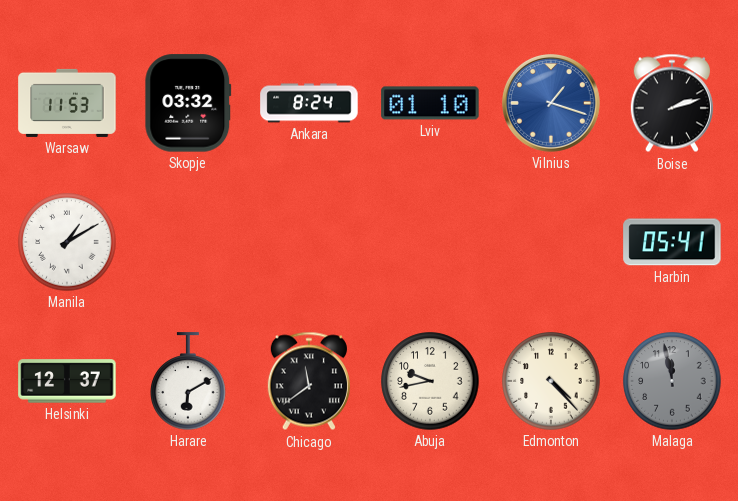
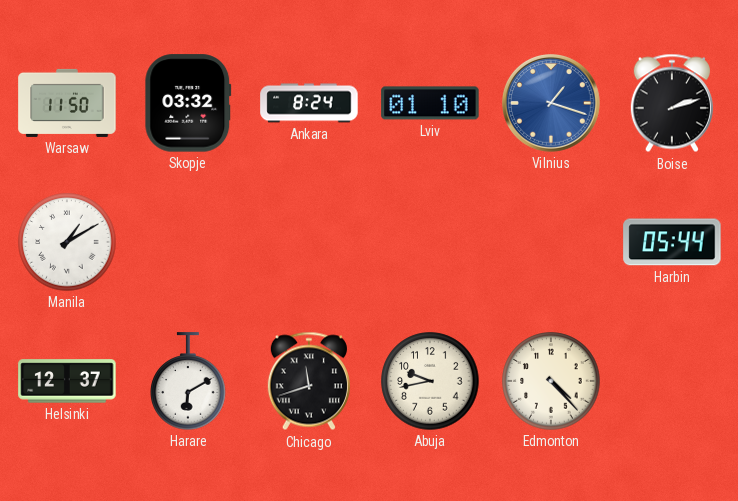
Warsaw: 11:53 -> 11:50 (67, 103)
Harbin: 05:41 -> 05:44 (672, 242)
Chicago: 11:39 -> 11:42 (309, 381)
Malaga: 11:58 -> none (672, 381)
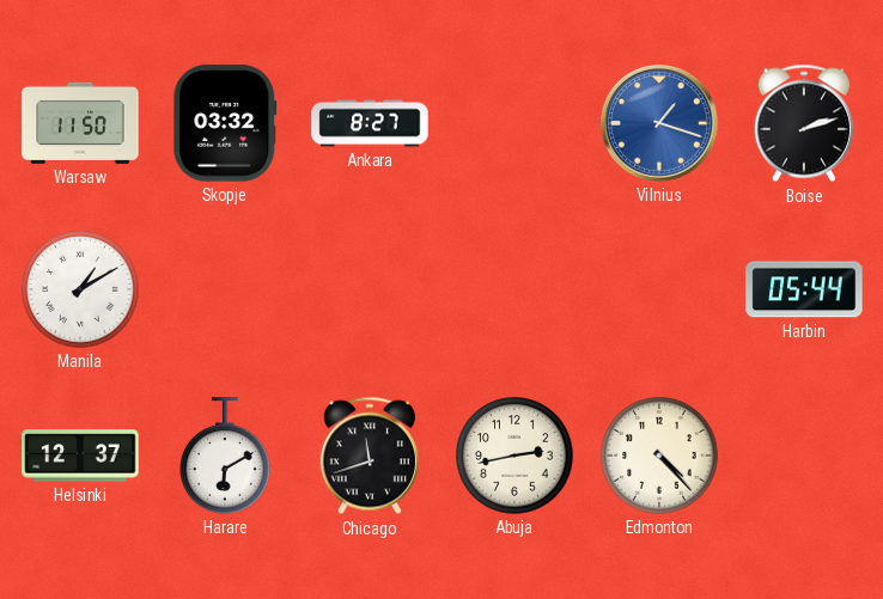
Ankara: 8:24 -> 8:27 (370, 123)
Lviv: 01:10 -> none (430, 103)
Abuja: 9:43 -> 2:43 (514, 456)
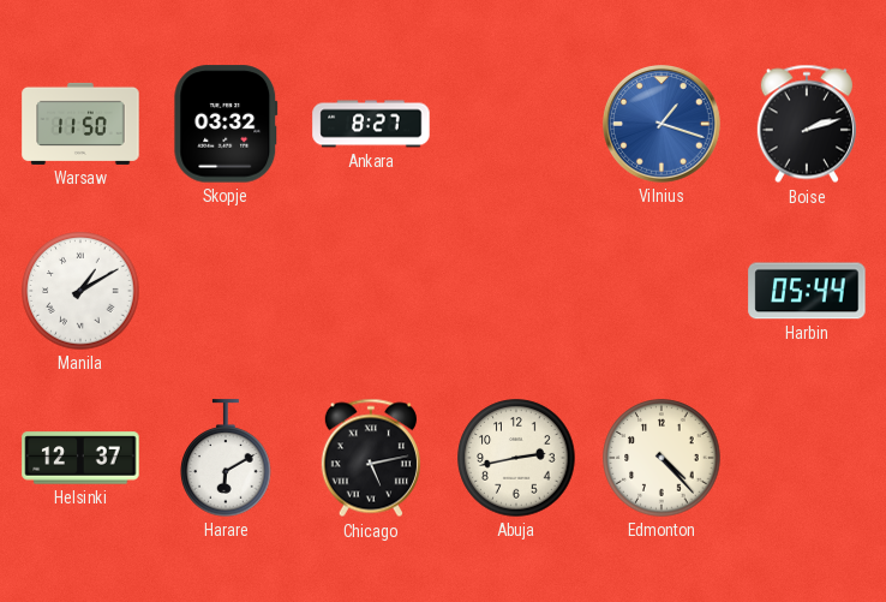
Chicago: 11:42 -> 5:13 (371, 458)
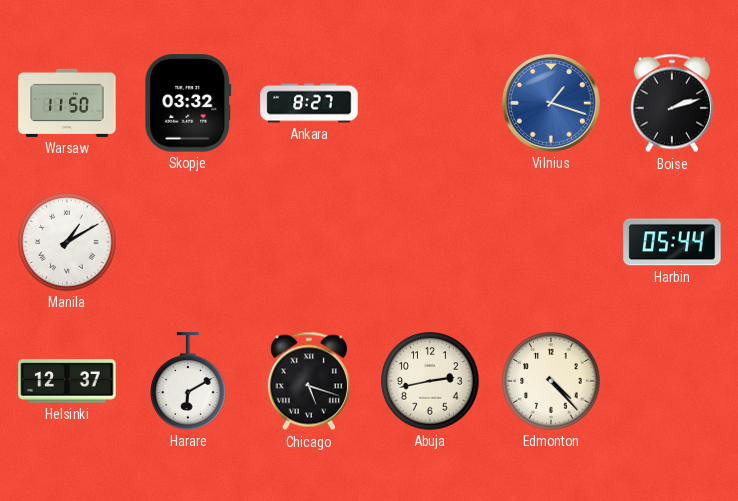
Chicago: 5:13 -> 5:18 (309, 381)
